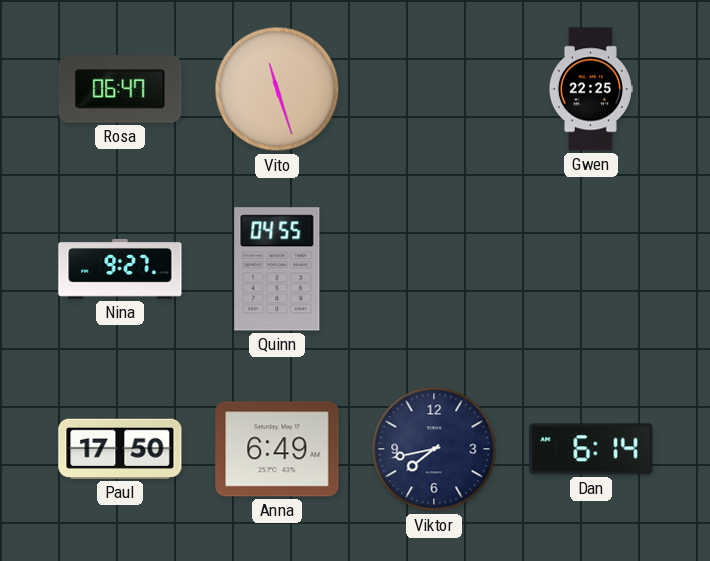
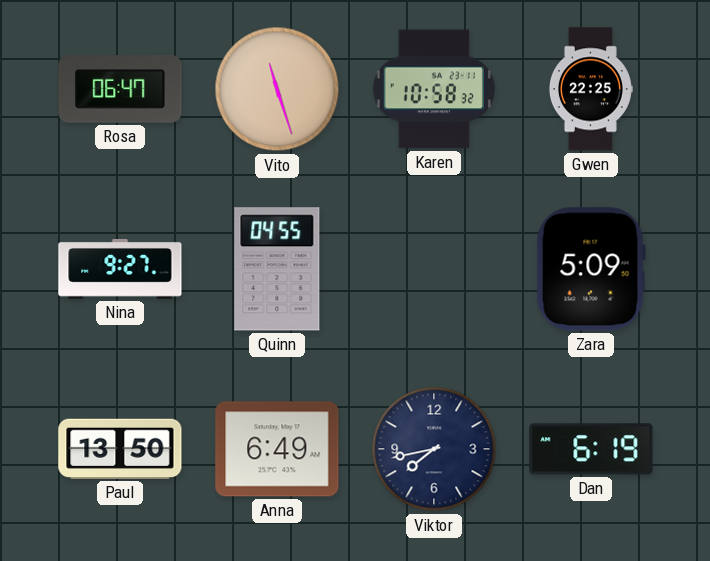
Karen: none -> 10:58 (434, 89)
Zara: none -> 5:09 (591, 269)
Paul: 17:50 -> 13:50 (120, 449)
Dan: 6:14 -> 6:19 (591, 449)
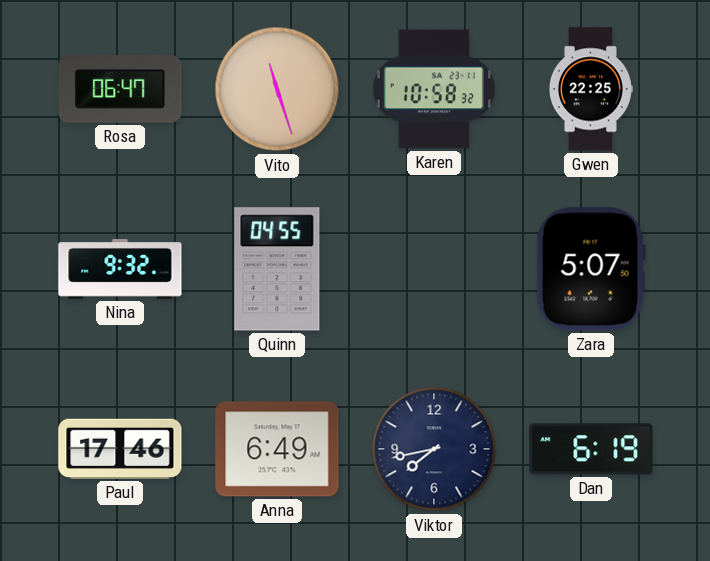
Nina: 9:27 -> 9:32 (120, 269)
Zara: 5:09 -> 5:07 (591, 269)
Paul: 13:50 -> 17:46 (120, 449)
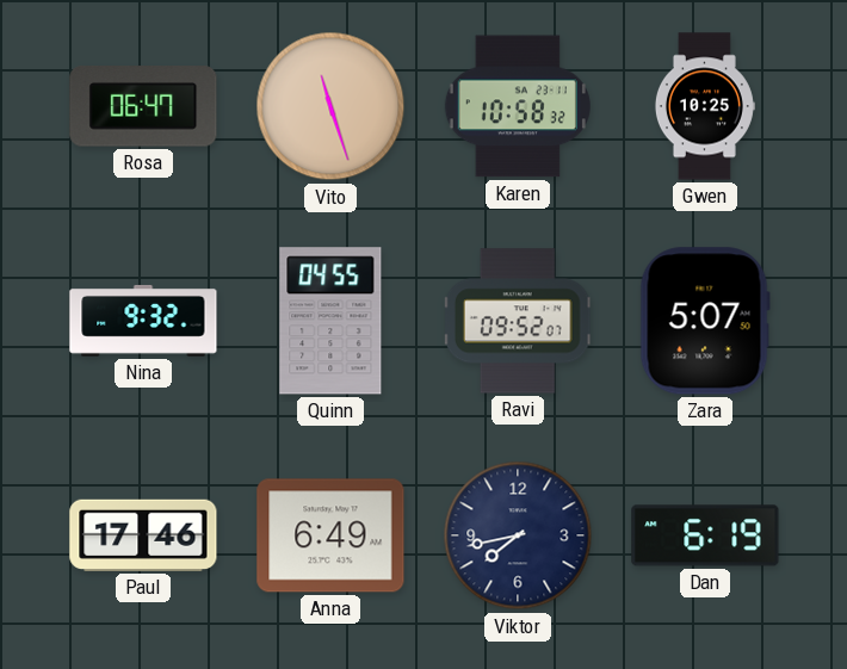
Gwen: 22:25 -> 10:25 (704, 106)
Ravi: none -> 09:52 (518, 321)
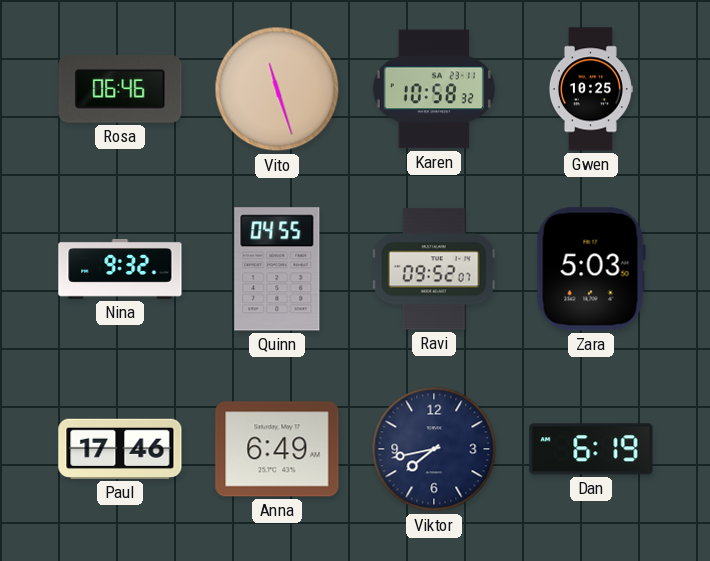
Rosa: 06:47 -> 06:46 (120, 89)
Zara: 5:07 -> 5:03 (591, 269)
